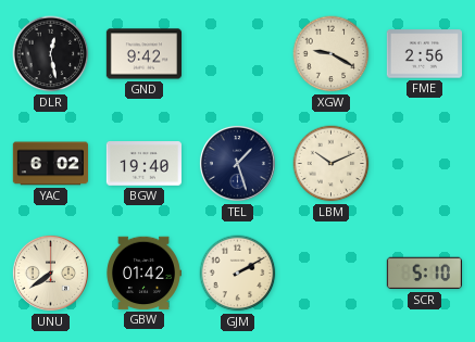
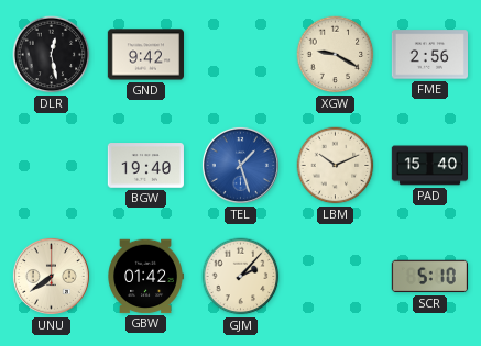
YAC: 6:02 -> none (50, 164)
TEL dial: navy -> blue (240, 165)
PAD: none -> 15:40 (429, 166)
GJM: 2:10 -> 2:07 (241, 277)
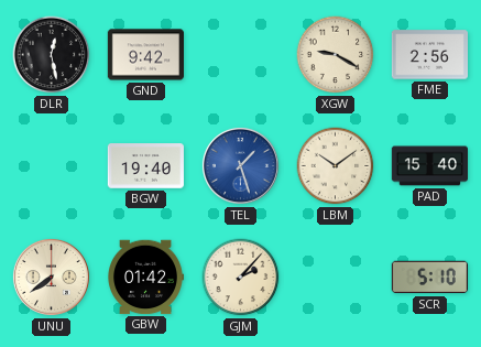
LBM: 10:11 -> 10:09 (336, 166)
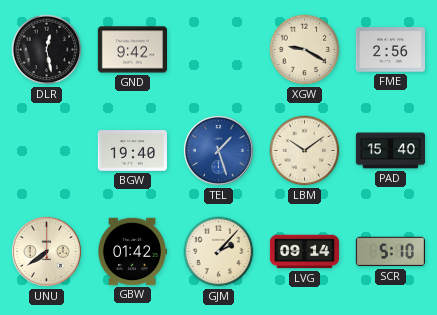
LVG: none -> 09:14 (304, 252)
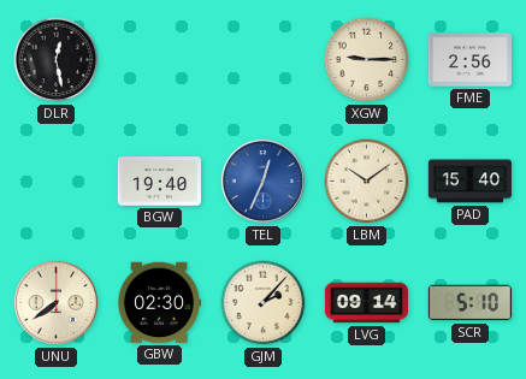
GND: 9:42 -> none (132, 50)
XGW: 9:20 -> 9:15 (367, 60)
TEL: 1:27 -> 12:34 (262, 180)
GBW: 01:42 -> 02:30 (160, 303)
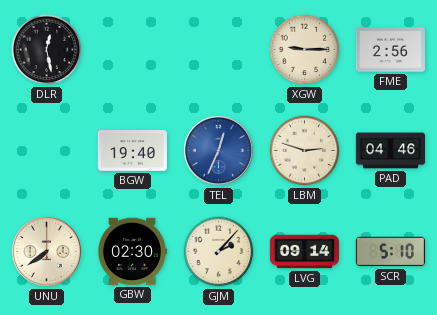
LBM: 10:09 -> 2:48 (305, 151)
PAD: 15:40 -> 04:46 (390, 151)
